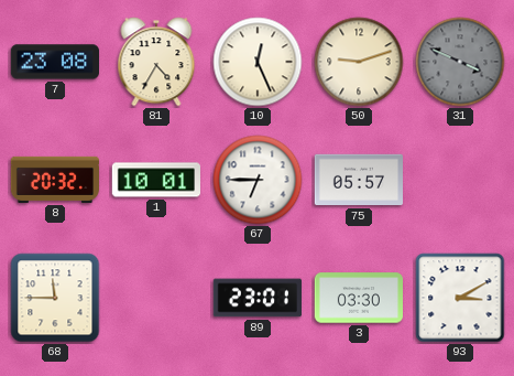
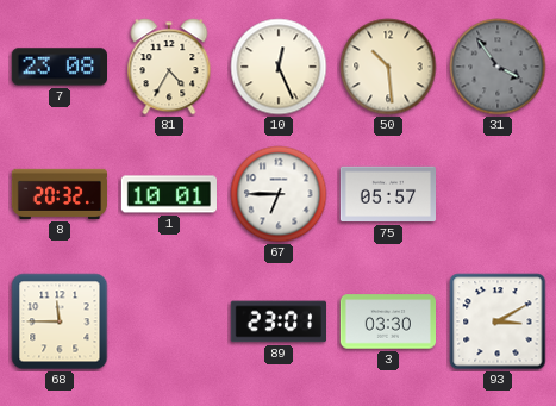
50: 9:12 -> 10:29 (388, 67)
31: 3:49 -> 3:54 (498, 67)
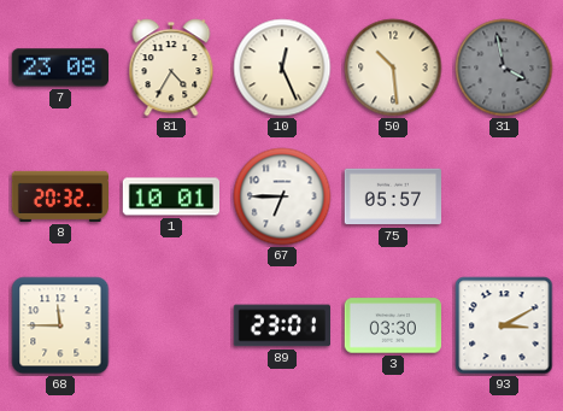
31: 3:54 -> 3:58 (504, 67)
